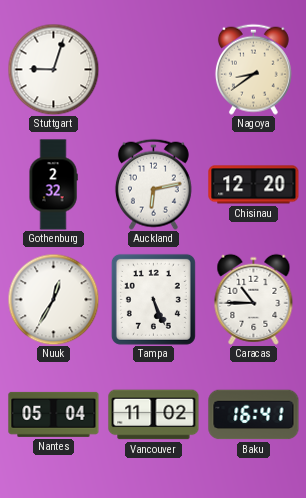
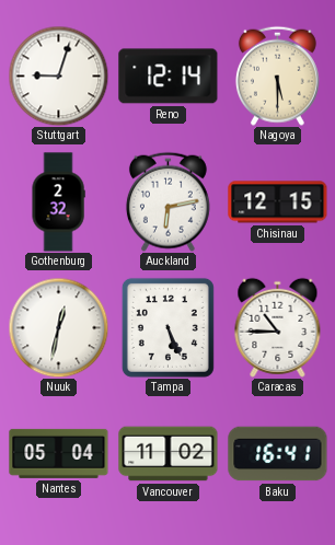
Reno: none -> 12:14 (169, 77)
Nagoya: 8:39 -> 5:30 (277, 76)
Chisinau: 12:20 -> 12:15 (278, 202)
Nuuk: 12:35 -> 12:32 (58, 327)
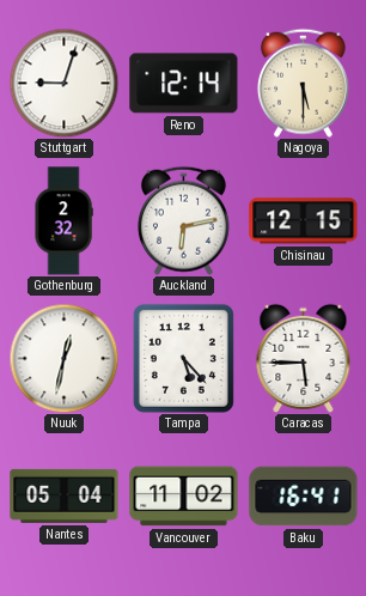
Tampa: 5:26 -> 5:23 (183, 358)
Caracas: 10:45 -> 5:45 (304, 358)
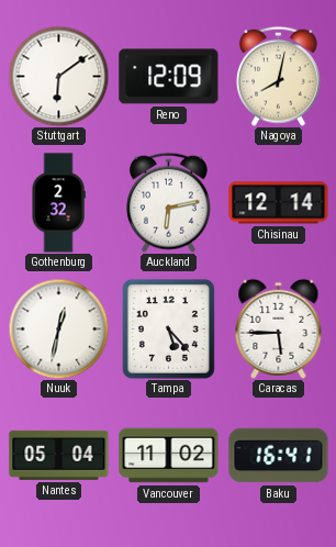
Stuttgart: 9:03 -> 6:09 (58, 76)
Reno: 12:14 -> 12:09 (169, 77)
Nagoya: 5:30 -> 8:02 (278, 76)
Chisinau: 12:15 -> 12:14 (279, 203)
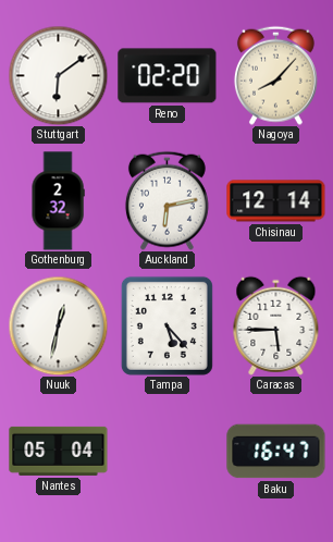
Reno: 12:09 -> 02:20 (168, 76)
Nagoya: 8:02 -> 8:07 (275, 75)
Vancouver: 11:02 -> none (169, 456)
Baku: 16:41 -> 16:47 (276, 452)
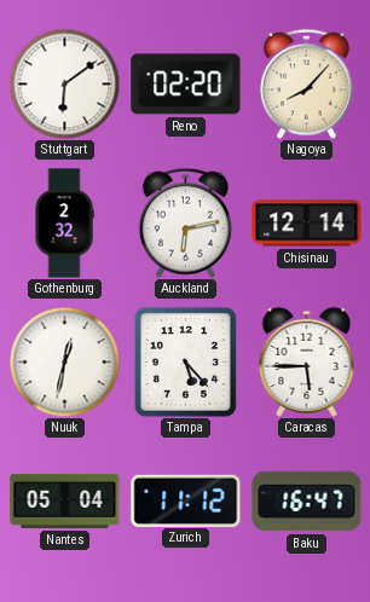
Zurich: none -> 11:12 (186, 500)
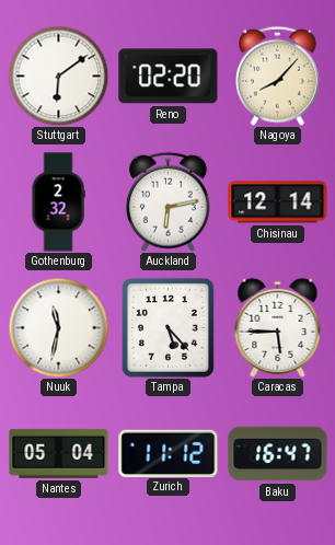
Nuuk: 12:32 -> 11:32 (58, 327)
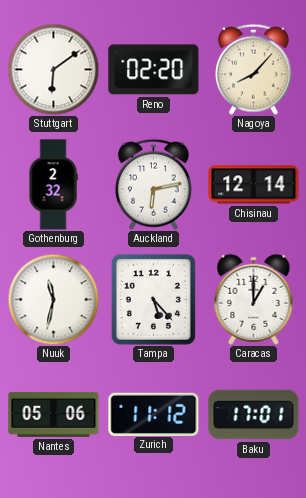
Caracas: 5:45 -> 1:00 (254, 299)
Nantes: 05:04 -> 05:06 (54, 414)
Baku: 16:47 -> 17:01 (254, 415)
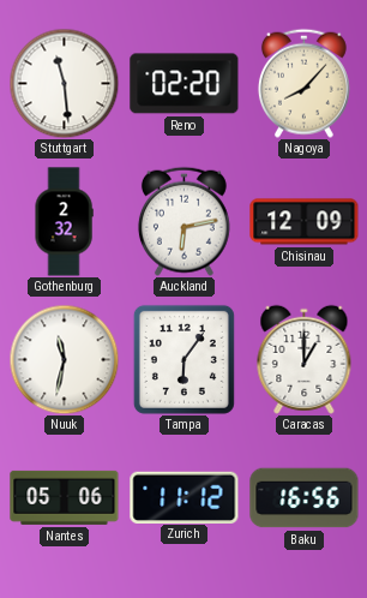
Stuttgart: 6:09 -> 11:29 (64, 83)
Chisinau: 12:14 -> 12:09 (305, 222)
Tampa: 5:23 -> 6:06 (183, 359)
Baku: 17:01 -> 16:56 (305, 498)
